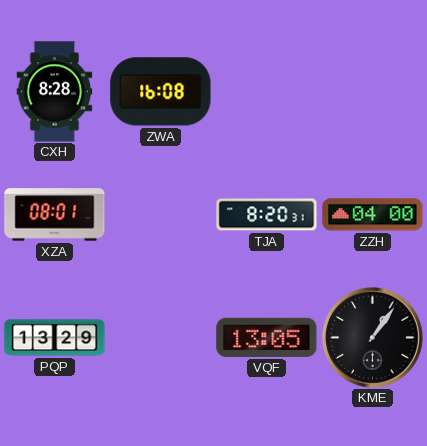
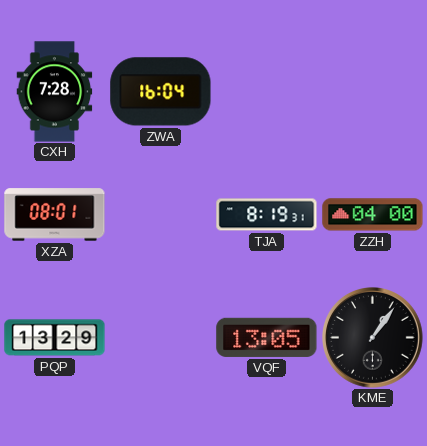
CXH: 8:28 -> 7:28 (55, 92)
ZWA: 16:08 -> 16:04 (161, 92)
TJA: 8:20 -> 8:19 (267, 215)
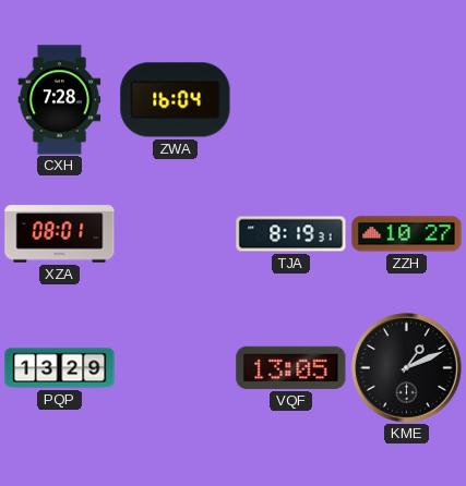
ZZH: 04:00 -> 10:27 (407, 234)
KME: 1:06 -> 1:11 (407, 368)
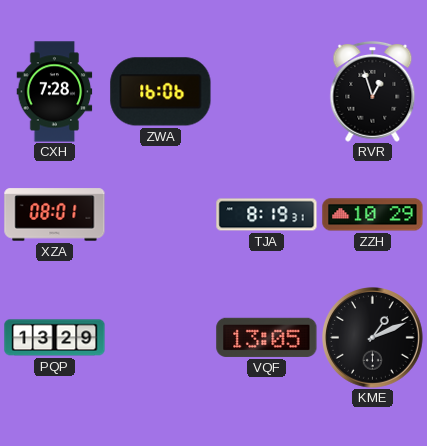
ZWA: 16:04 -> 16:06 (161, 92)
RVR: none -> 12:57 (373, 92)
ZZH: 10:27 -> 10:29 (373, 215)
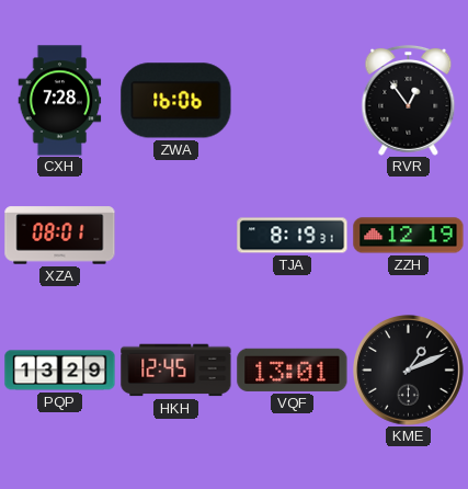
RVR: 12:57 -> 12:54 (409, 101)
ZZH: 10:29 -> 12:19 (409, 236)
HKH: none -> 12:45 (176, 371)
VQF: 13:05 -> 13:01 (293, 369)
